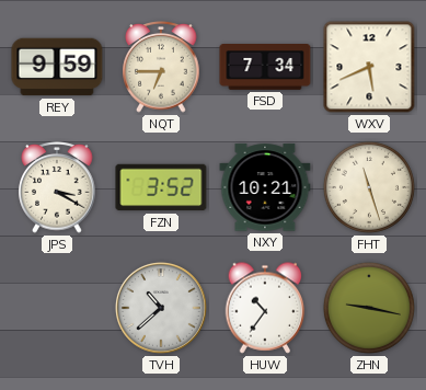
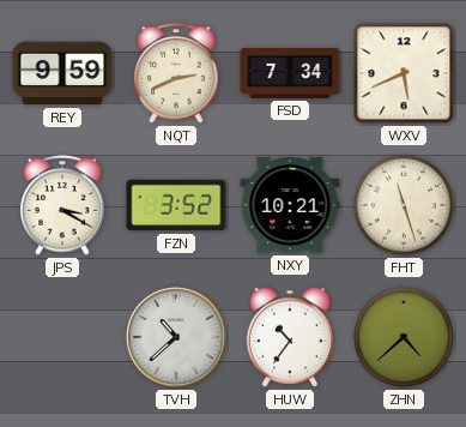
NQT: 6:45 -> 2:41 (176, 73)
ZHN: 9:17 -> 4:38 (404, 337)
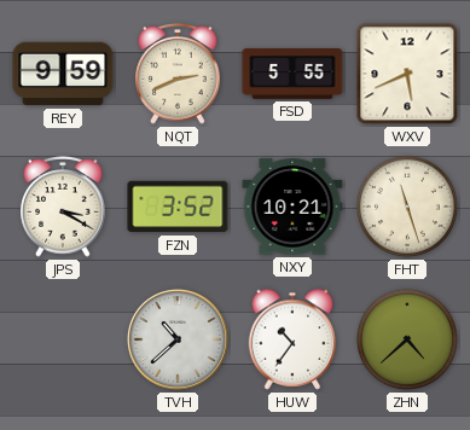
FSD: 7:34 -> 5:55 (292, 75)
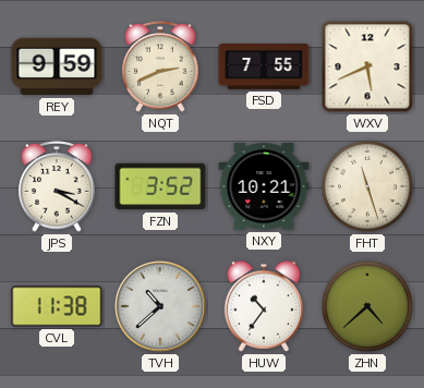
FSD: 5:55 -> 7:55 (264, 68)
CVL: none -> 11:38 (57, 306)
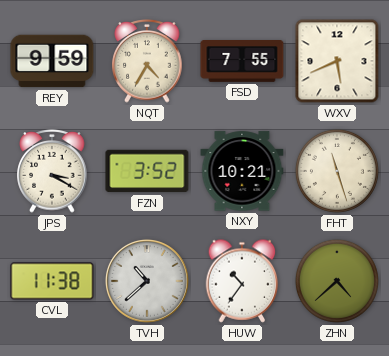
NQT: 2:41 -> 4:35 (147, 61)
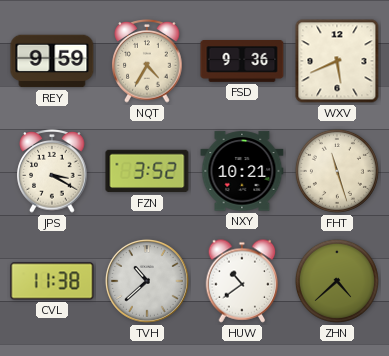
FSD: 7:55 -> 9:36 (242, 62)
HUW: 10:36 -> 10:39 (242, 281)
